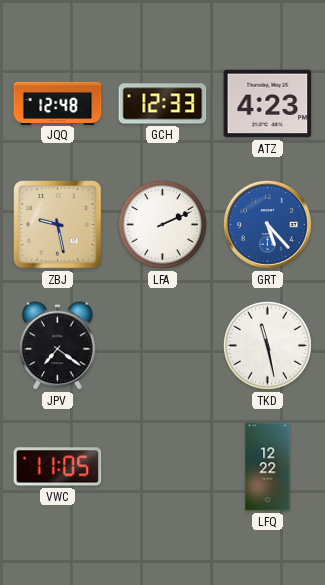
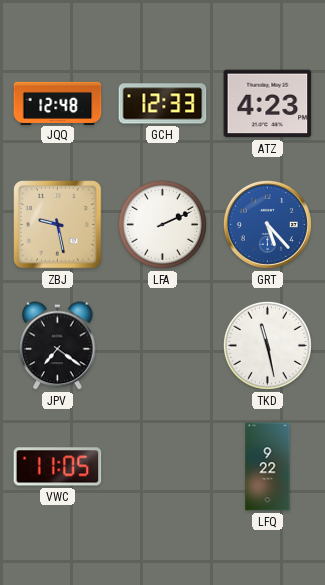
LFQ: 12:22 -> 9:22 (268, 467)
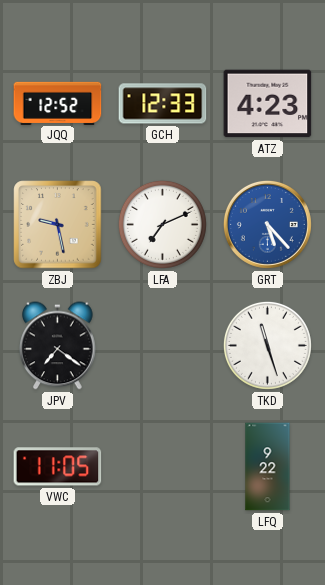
JQQ: 12:48 -> 12:52 (58, 103)
LFA: 2:11 -> 7:11 (162, 224)
TKD: 11:28 -> 11:27 (267, 345)
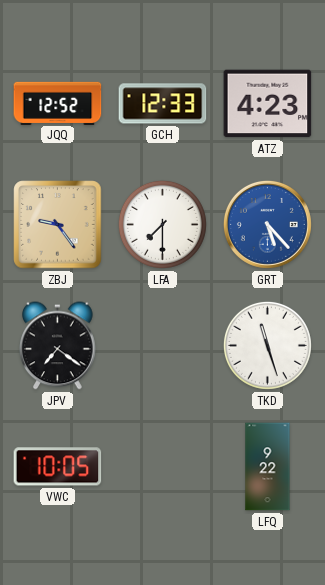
ZBJ: 9:28 -> 9:24 (58, 225)
LFA: 7:11 -> 7:30 (162, 224)
VWC: 11:05 -> 10:05 (58, 467)
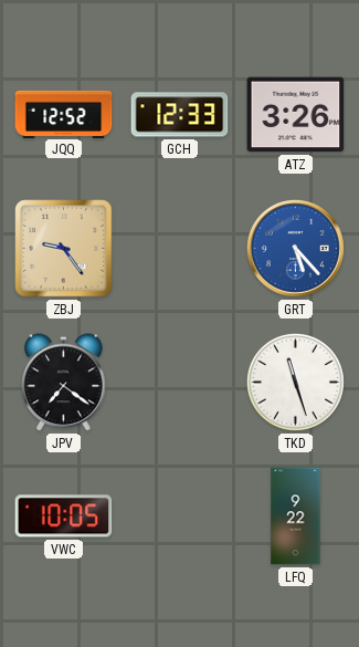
ATZ: 4:23 -> 3:26 (296, 115)
LFA: 7:30 -> none (162, 224)
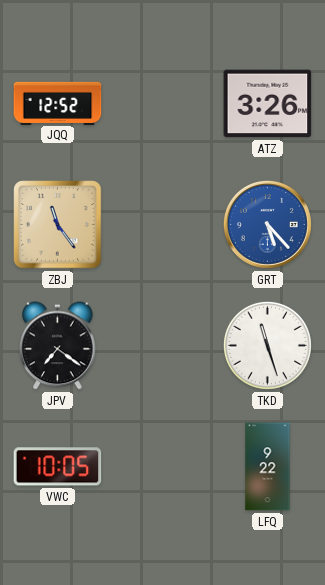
GCH: 12:33 -> none (180, 115)
ZBJ: 9:24 -> 11:24 (58, 225)
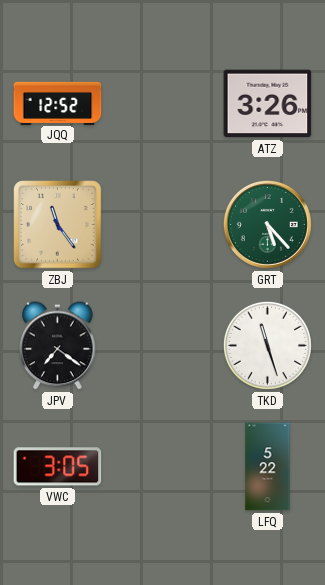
GRT dial: blue -> green (267, 224)
VWC: 10:05 -> 3:05 (58, 467)
LFQ: 9:22 -> 5:22 (268, 467)
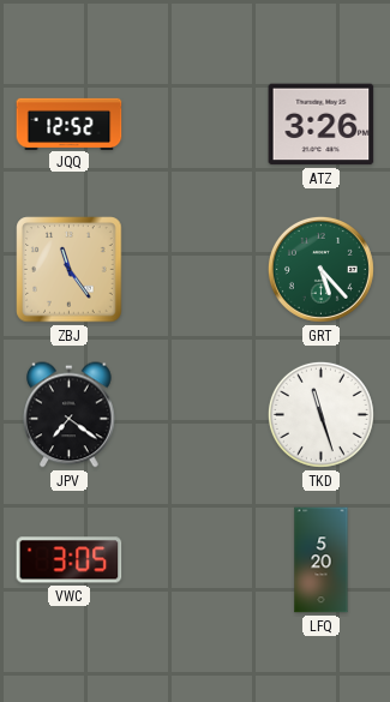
LFQ: 5:22 -> 5:20 (322, 560)
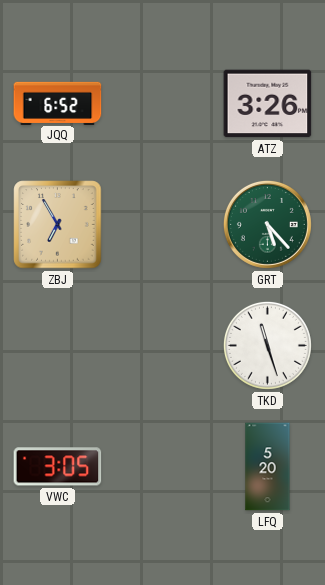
JQQ: 12:52 -> 6:52 (58, 103)
ZBJ: 11:24 -> 6:55 (58, 225)
JPV: 7:21 -> none (70, 415)
